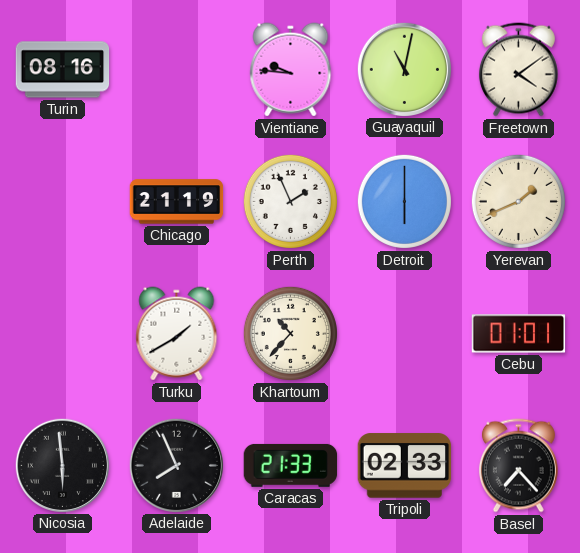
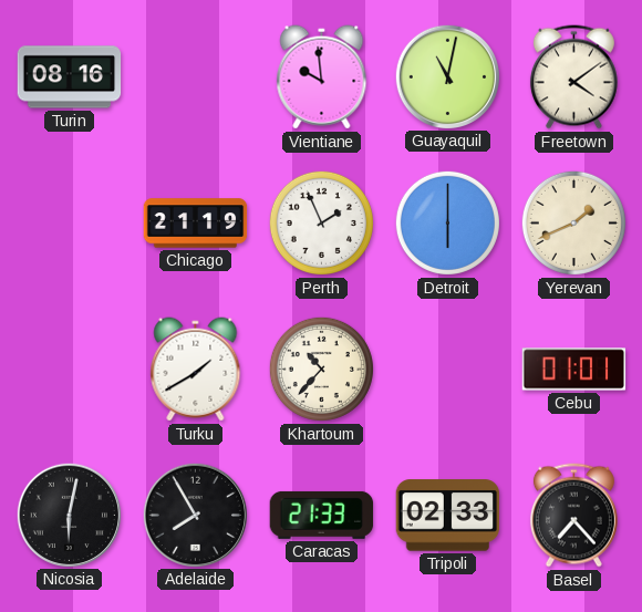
Vientiane: 9:46 -> 9:59 (322, 77)
Nicosia: 5:59 -> 6:02 (69, 515)
Adelaide: 7:56 -> 7:55 (195, 515)
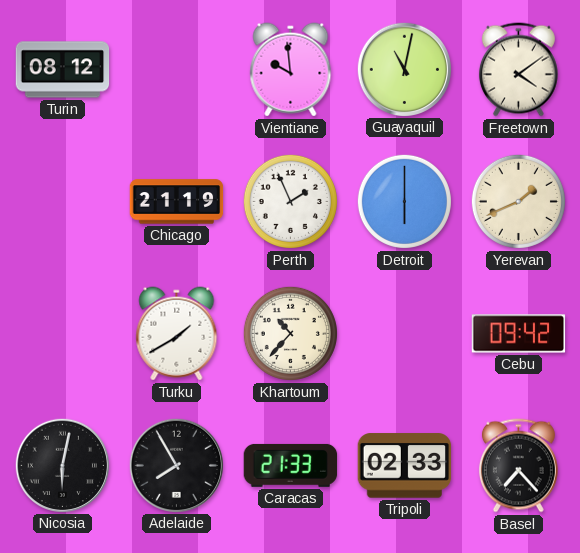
Turin: 08:16 -> 08:12 (63, 70)
Cebu: 01:01 -> 09:42 (519, 334)
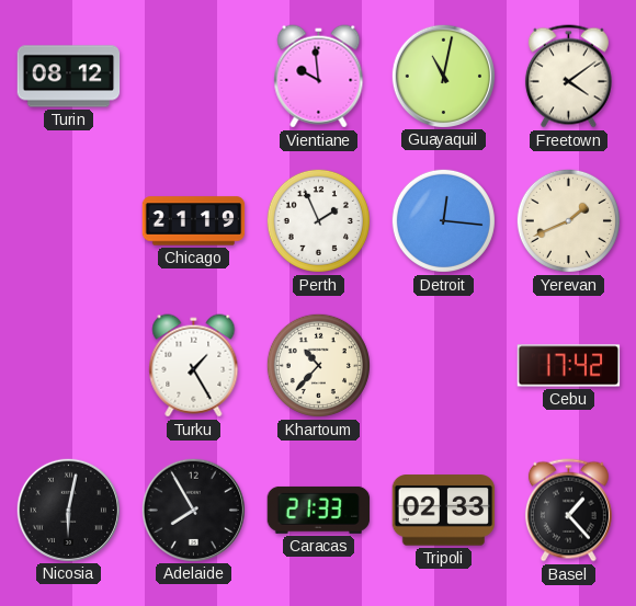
Detroit: 6:00 -> 12:16 (443, 220)
Turku: 1:40 -> 1:25 (194, 366)
Cebu: 09:42 -> 17:42 (569, 366)
Basel: 7:23 -> 1:23 (568, 511)
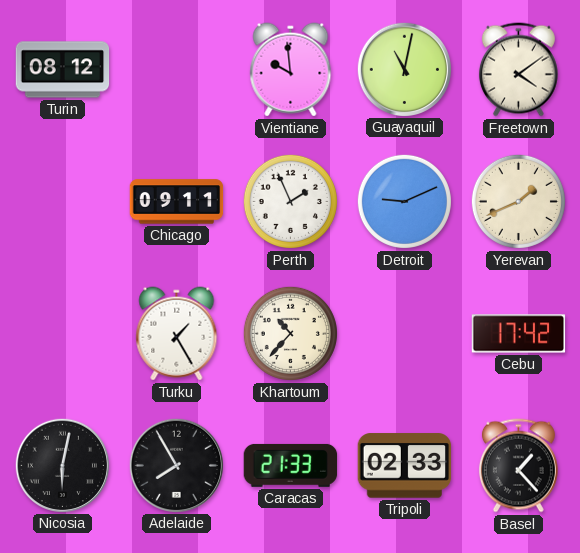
Chicago: 21:19 -> 09:11 (177, 202)
Detroit: 12:16 -> 9:11 (404, 201)
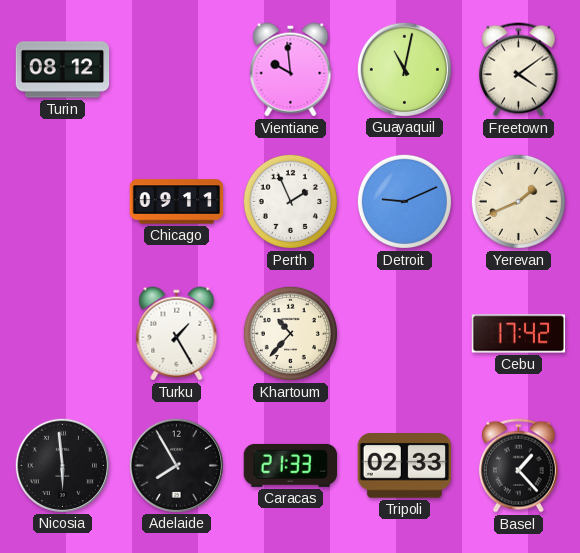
Nicosia: 6:02 -> 5:59 (62, 465)
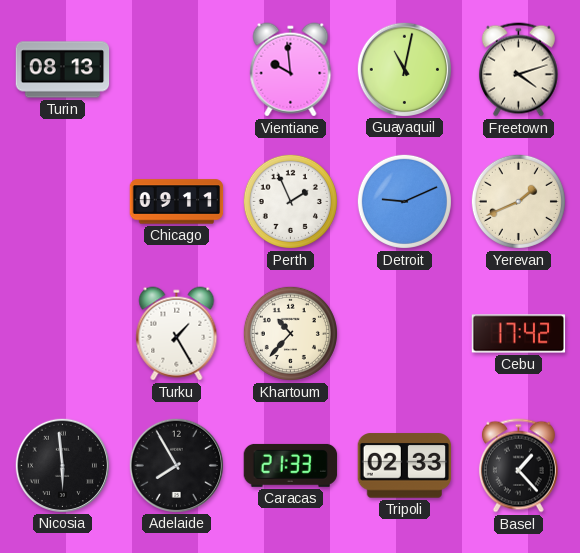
Turin: 08:12 -> 08:13 (63, 70)
Freetown: 4:09 -> 4:12 (518, 70)
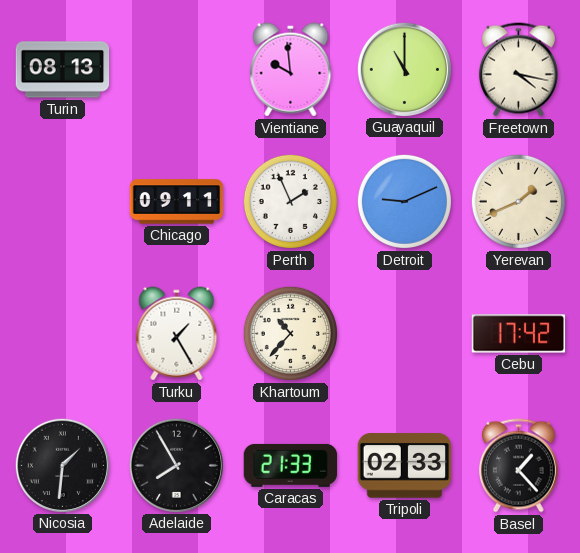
Guayaquil: 11:02 -> 11:00 (404, 69)
Freetown: 4:12 -> 4:17 (518, 70)
Nicosia: 5:59 -> 1:31 (62, 465)
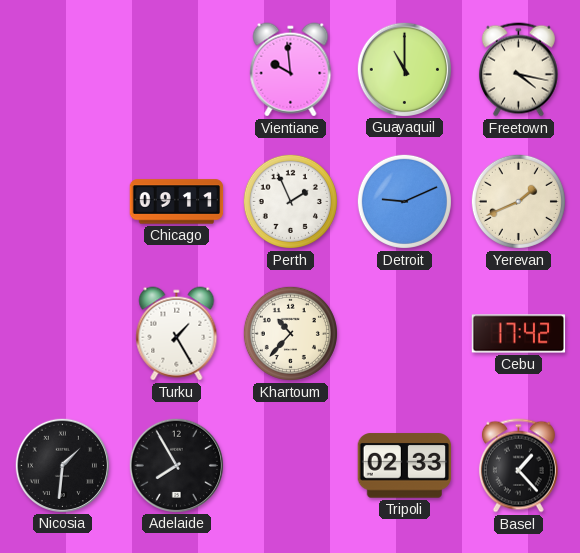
Turin: 08:13 -> none (63, 70)
Caracas: 21:33 -> none (291, 465)
